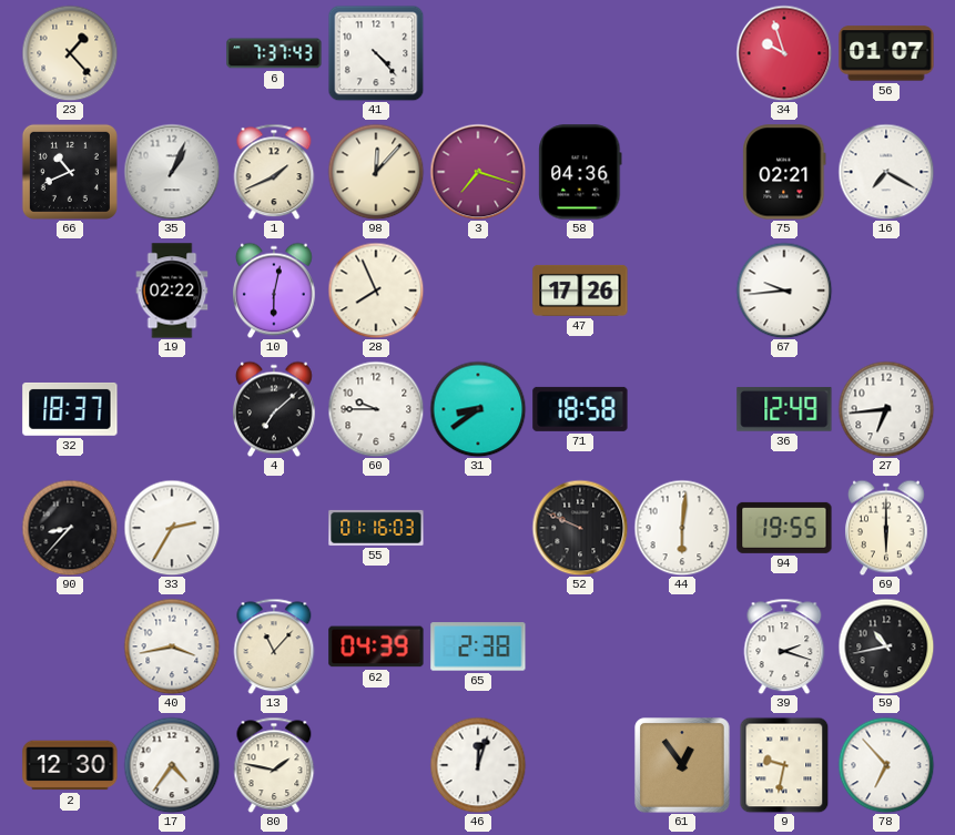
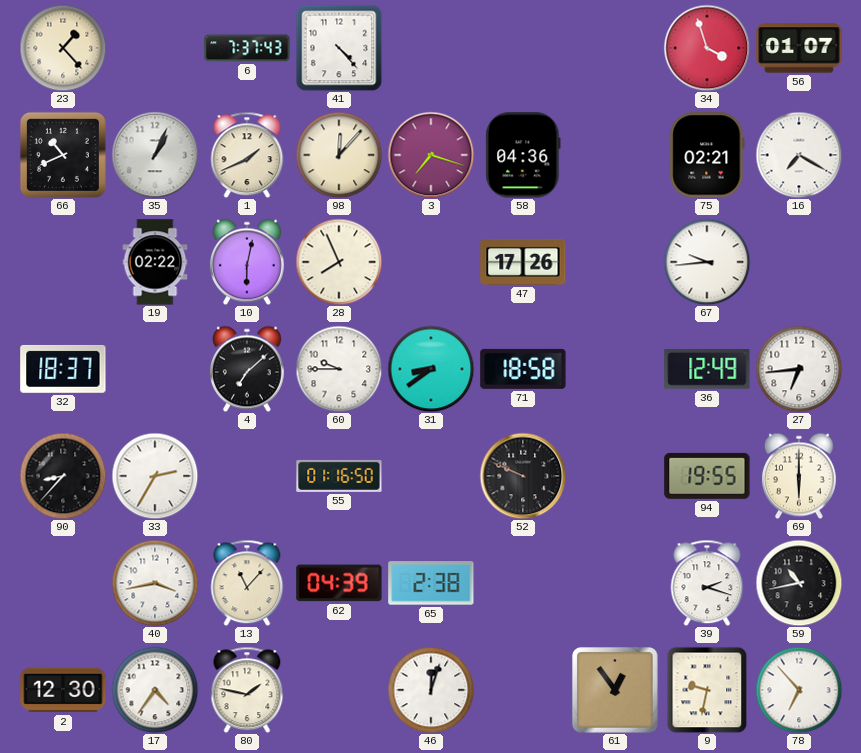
34: 9:57 -> 3:57 (707, 48)
55: 01:16:03 -> 01:16:50 (339, 476)
44: 6:01 -> none (682, 528)
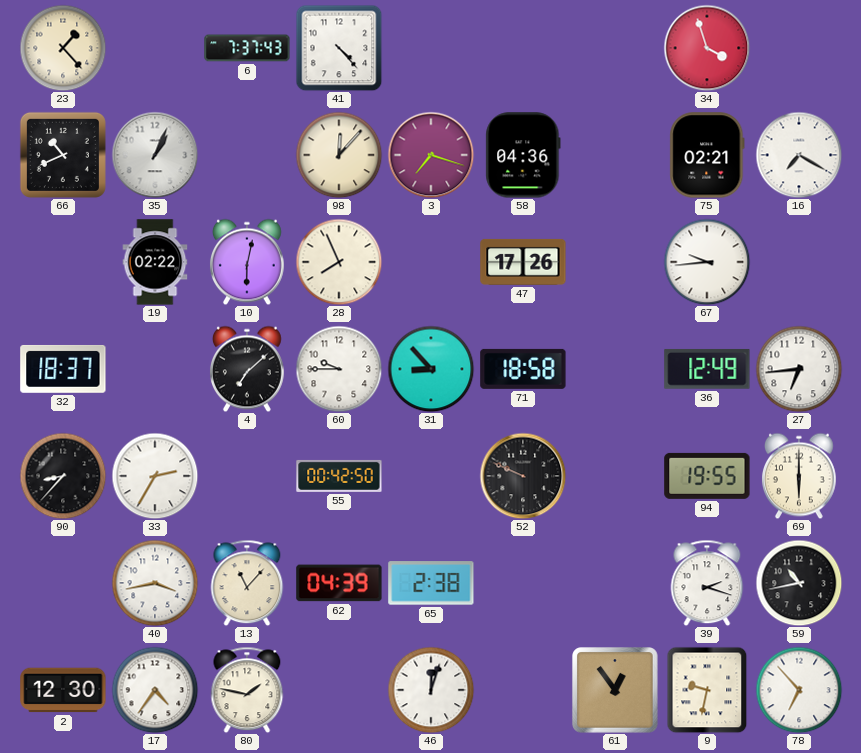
56: 01:07 -> none (799, 48)
1: 1:41 -> none (247, 155)
31: 8:39 -> 8:53 (431, 369)
55: 01:16 -> 00:42 (339, 476)
